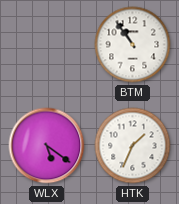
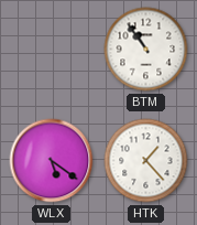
HTK: 1:34 -> 1:23 (146, 161)
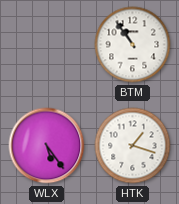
WLX: 5:21 -> 5:24 (47, 146)
HTK: 1:23 -> 1:18 (133, 146)
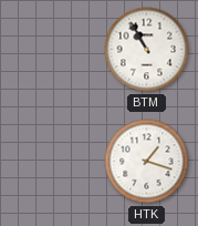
BTM: 10:54 -> 10:55 (147, 50)
WLX: 5:24 -> none (47, 146)
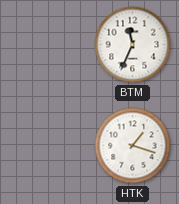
BTM: 10:55 -> 11:34 (133, 45)
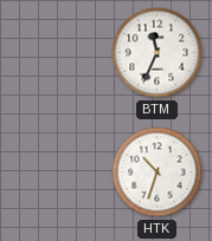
HTK: 1:18 -> 10:33 (158, 172)
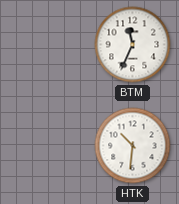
HTK: 10:33 -> 10:31 (133, 146)
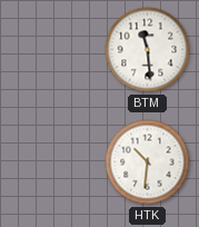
BTM: 11:34 -> 11:29 (148, 50)
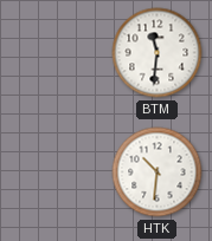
BTM: 11:29 -> 11:31 (158, 53)
